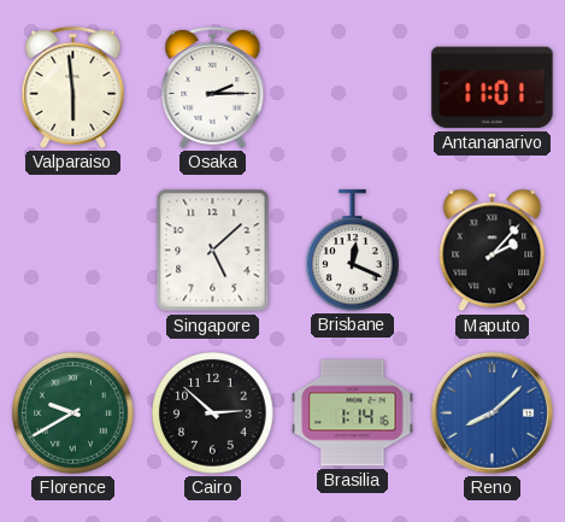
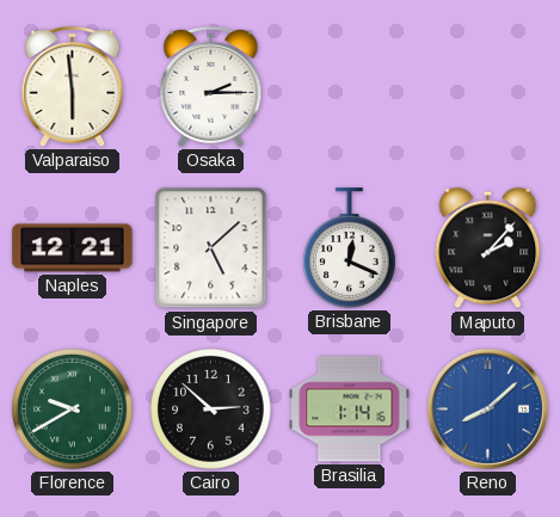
Antananarivo: 11:01 -> none (493, 88)
Naples: none -> 12:21 (73, 248)
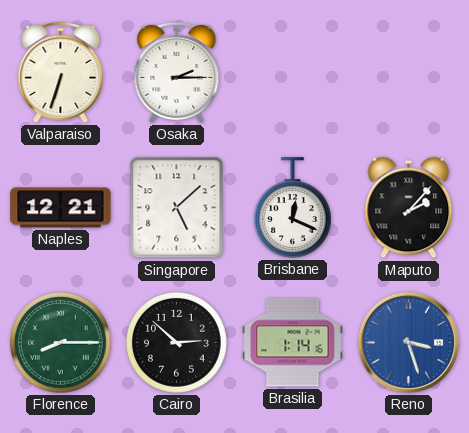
Valparaiso: 5:59 -> 6:33 (61, 72)
Florence: 9:40 -> 8:15 (61, 343)
Reno: 8:08 -> 3:27 (408, 342)
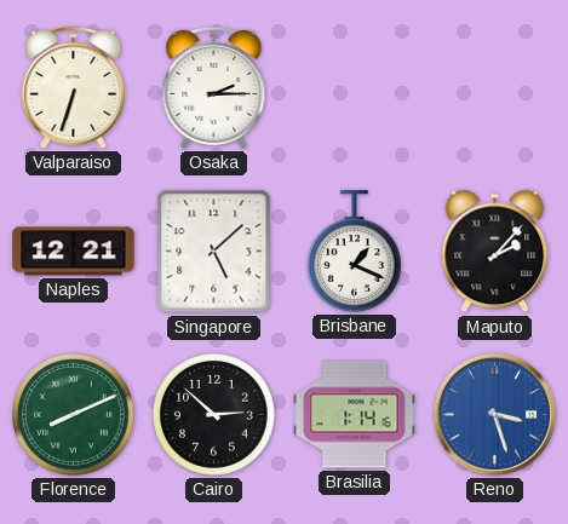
Brisbane: 12:19 -> 1:19 (355, 252)
Florence: 8:15 -> 8:11 (74, 415)
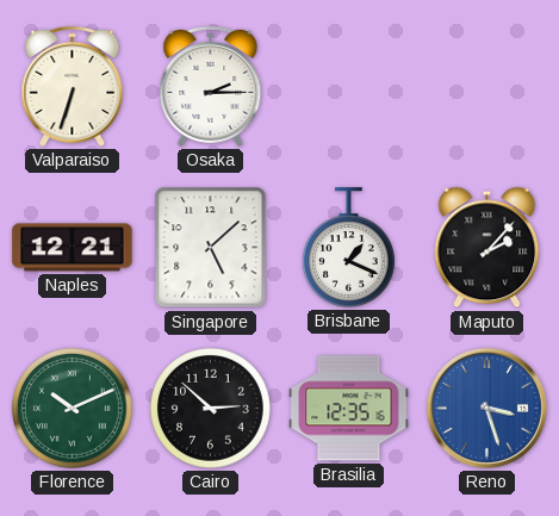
Florence: 8:11 -> 10:11 (73, 409)
Brasilia: 1:14 -> 12:35 (349, 409)
